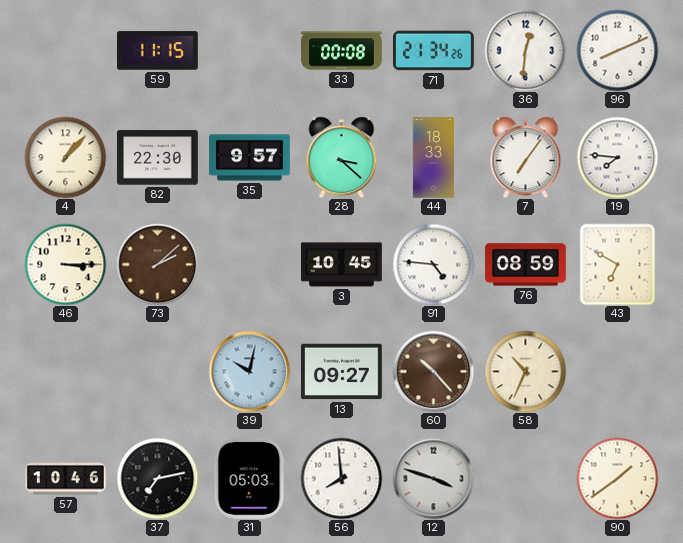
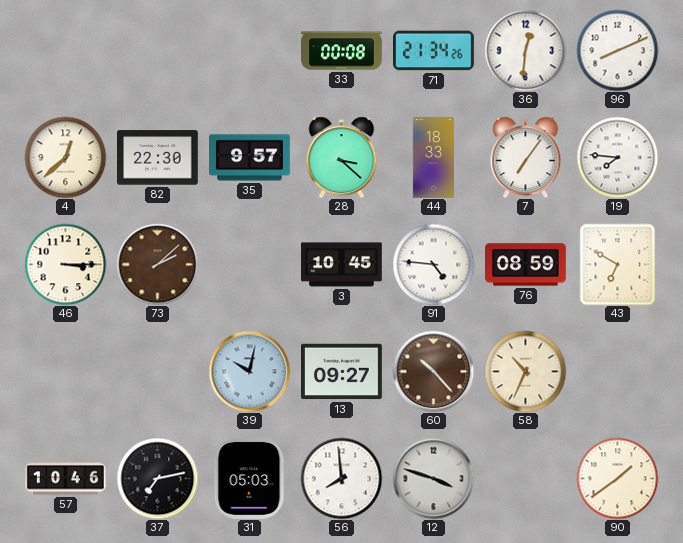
59: 11:15 -> none (158, 51)
4: 1:07 -> 12:38 (65, 157)
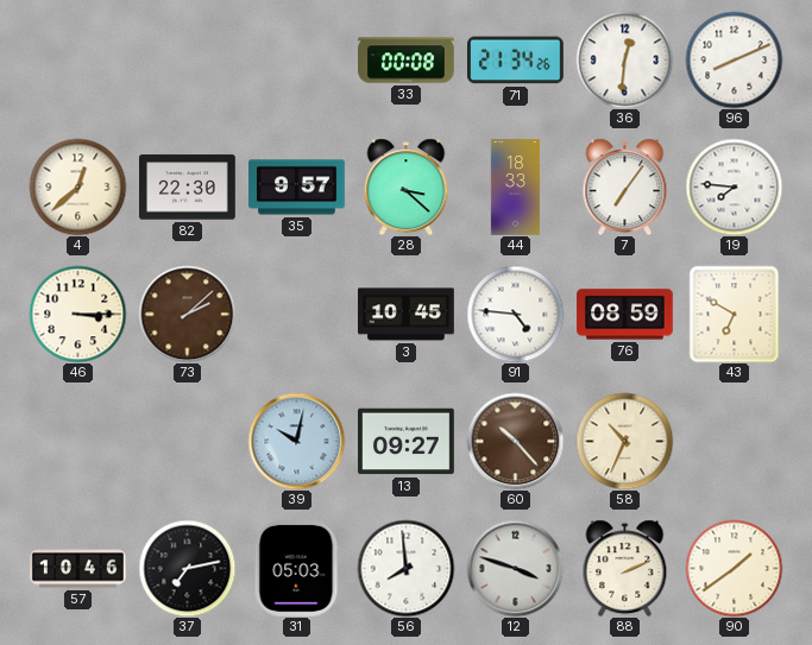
88: none -> 2:11 (625, 568)
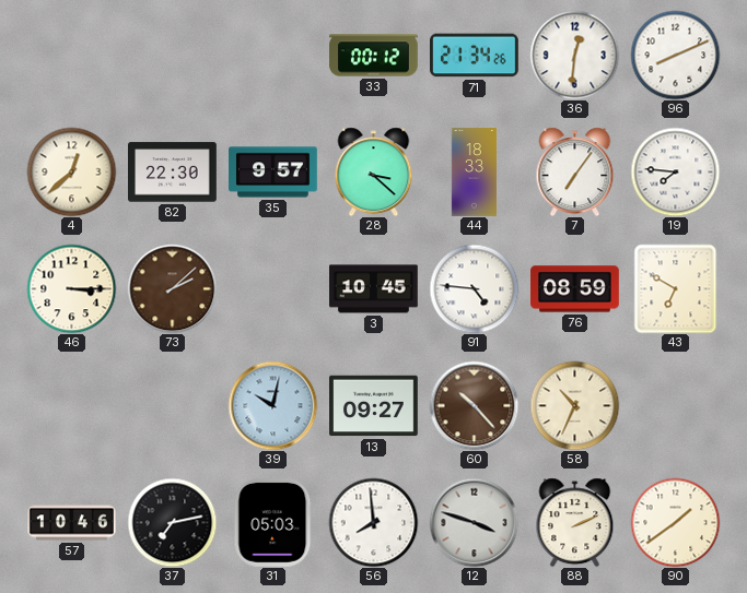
33: 00:08 -> 00:12 (374, 56)
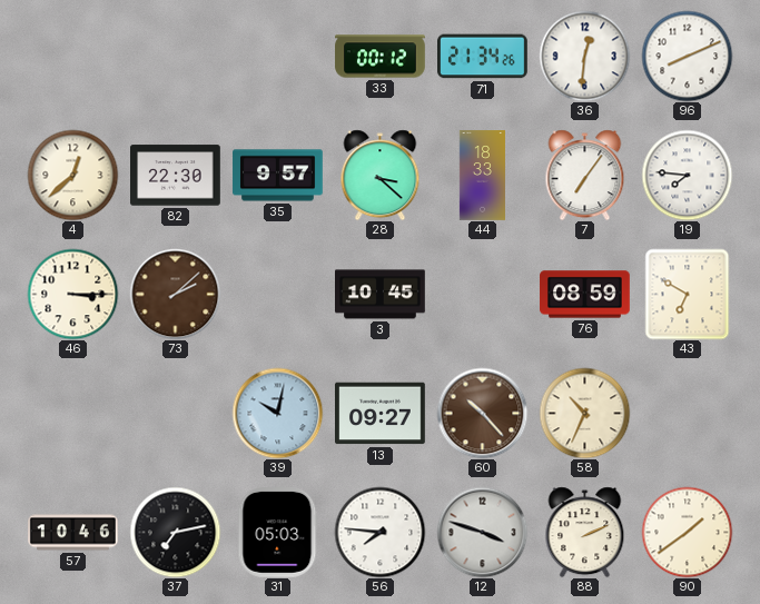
91: 4:46 -> none (474, 288)
56: 7:59 -> 7:46 (379, 532)
